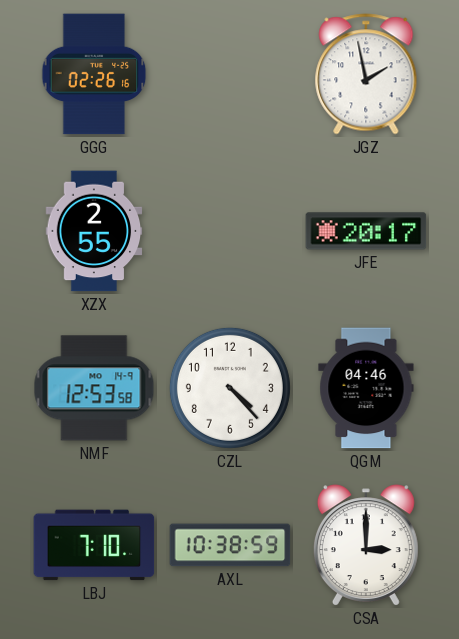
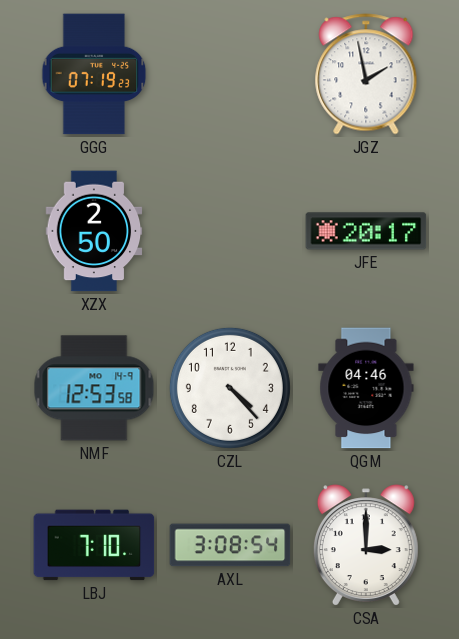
GGG: 02:26 -> 07:19 (94, 74)
XZX: 2:55 -> 2:50 (94, 231)
AXL: 10:38 -> 3:08 (230, 545)
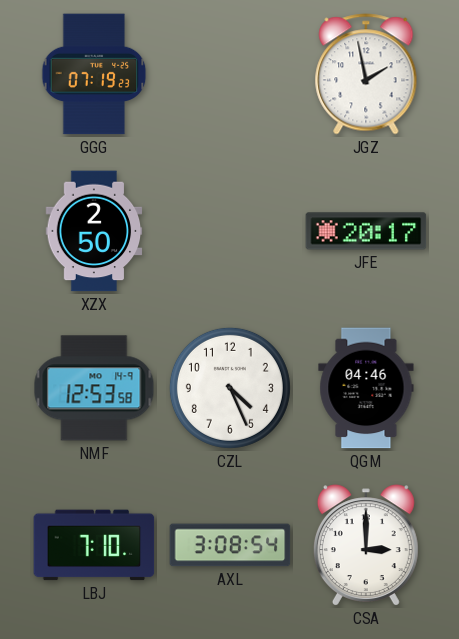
CZL: 4:23 -> 4:26 (230, 388)
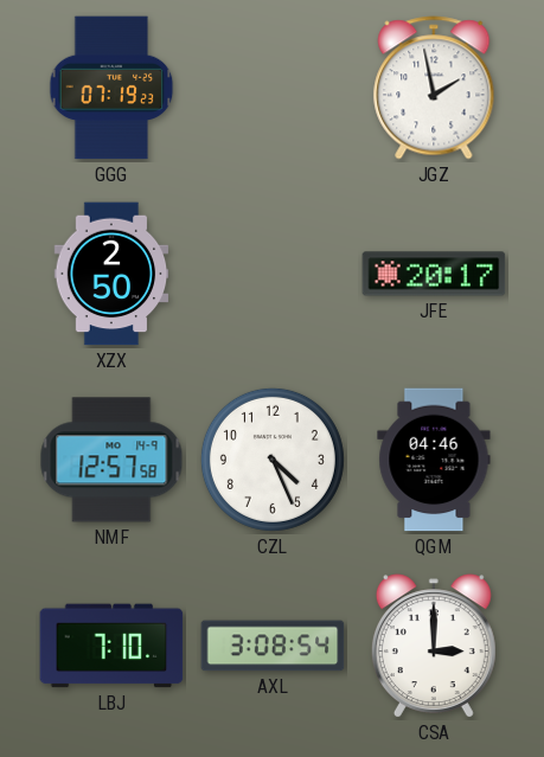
NMF: 12:53 -> 12:57 (111, 460)
